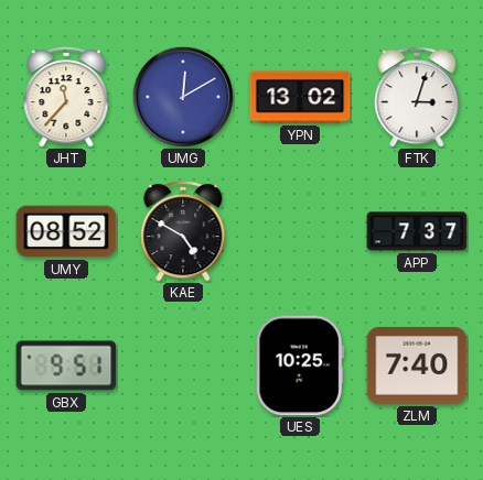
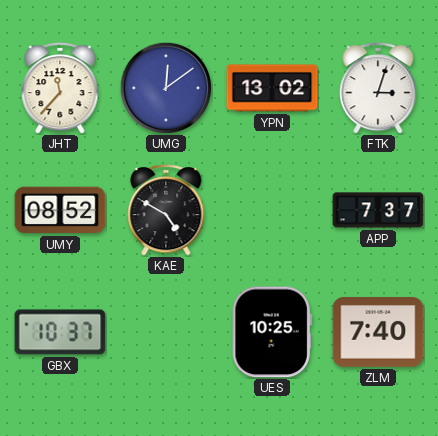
UMG: 12:10 -> 12:09 (166, 88)
GBX: 9:51 -> 10:37 (60, 332)
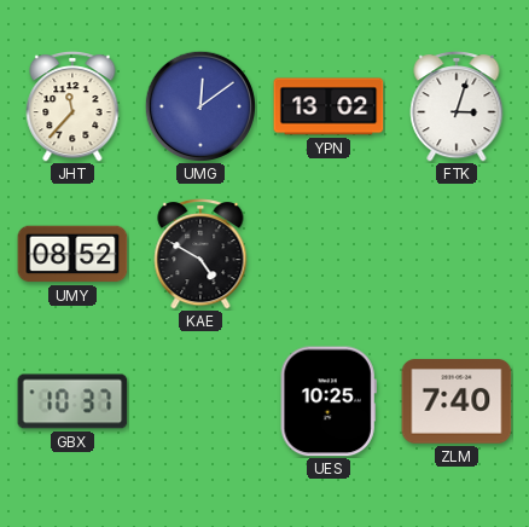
APP: 7:37 -> none (378, 210)
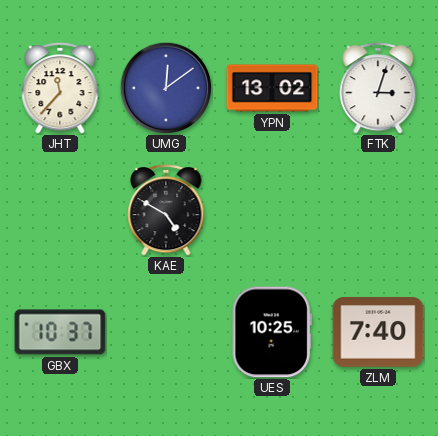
UMY: 08:52 -> none (72, 254)
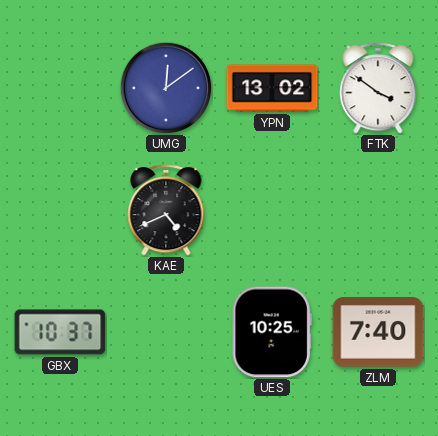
JHT: 11:37 -> none (60, 89)
FTK: 3:03 -> 3:51 (378, 89)
KAE: 4:50 -> 4:41 (166, 211)
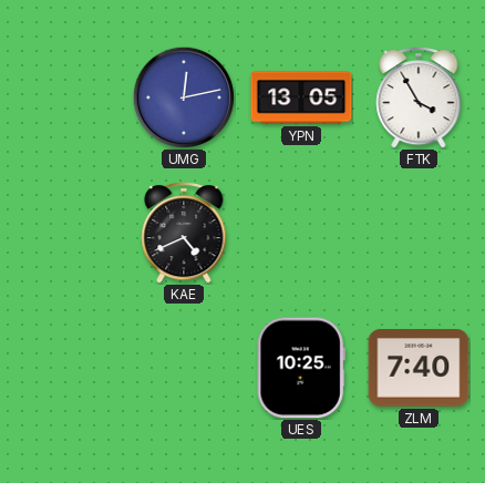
UMG: 12:09 -> 12:13 (184, 97)
YPN: 13:02 -> 13:05 (301, 97)
FTK: 3:51 -> 3:55 (419, 99)
GBX: 10:37 -> none (60, 332)
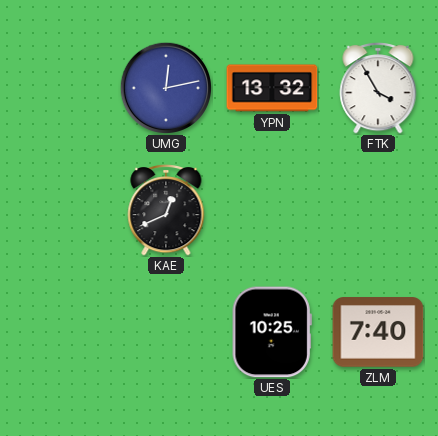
YPN: 13:05 -> 13:32 (272, 88)
KAE: 4:41 -> 12:41 (166, 211)
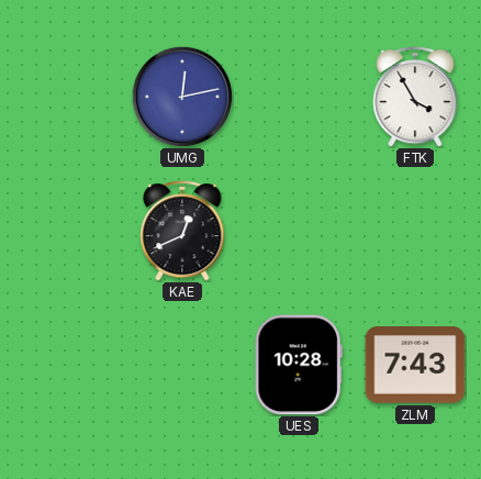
YPN: 13:32 -> none (272, 88)
UES: 10:25 -> 10:28 (299, 365)
ZLM: 7:40 -> 7:43 (415, 365)
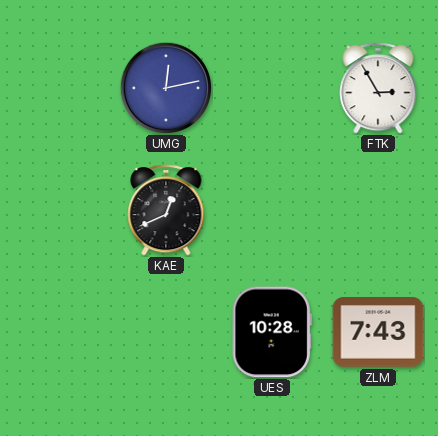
FTK: 3:55 -> 2:55 (378, 89)
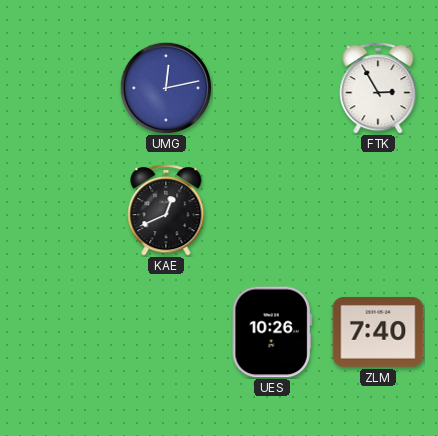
UES: 10:28 -> 10:26 (272, 332)
ZLM: 7:43 -> 7:40 (378, 332)
